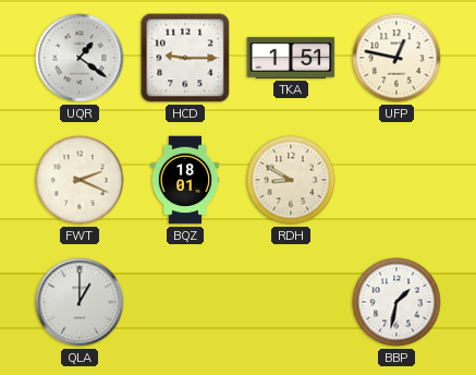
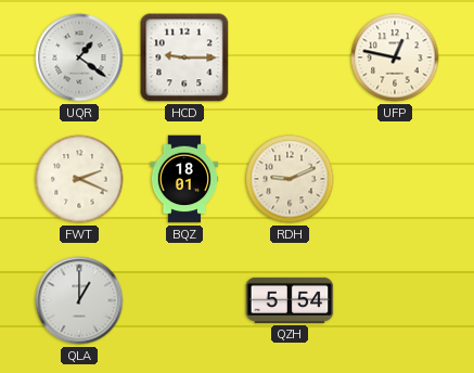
TKA: 1:51 -> none (291, 58)
RDH: 8:50 -> 9:11 (290, 179)
QZH: none -> 5:54 (290, 300)
BBP: 1:32 -> none (396, 302)
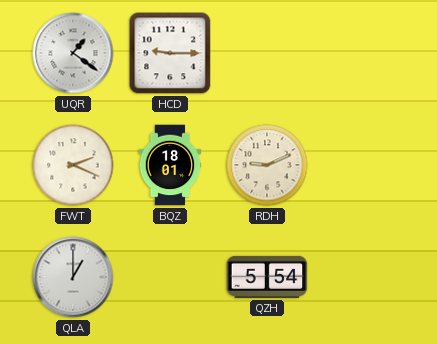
UFP: 12:47 -> none (395, 57)
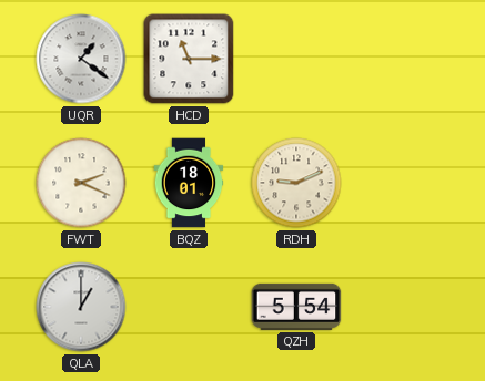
HCD: 9:15 -> 11:15 (189, 59)
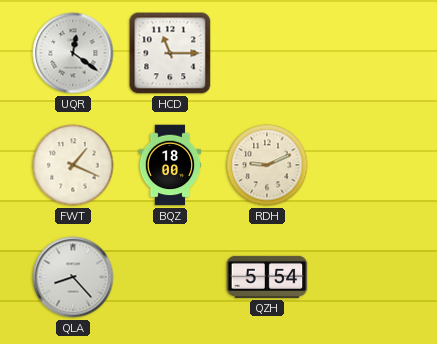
UQR: 1:21 -> 12:21 (73, 53)
FWT: 2:19 -> 1:19 (73, 165)
BQZ: 18:01 -> 18:00 (170, 165)
QLA: 1:00 -> 8:23 (73, 277)
